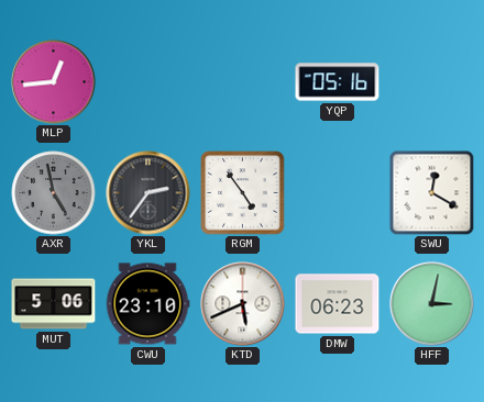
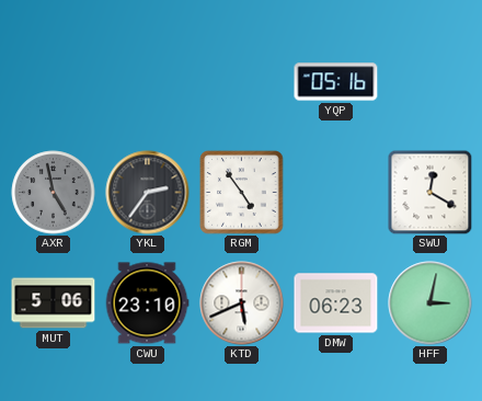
MLP: 12:44 -> none (54, 82)
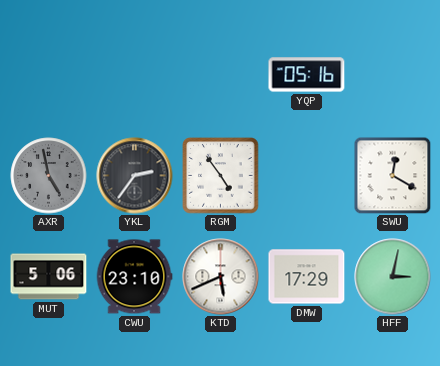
DMW: 06:23 -> 17:29 (307, 277)
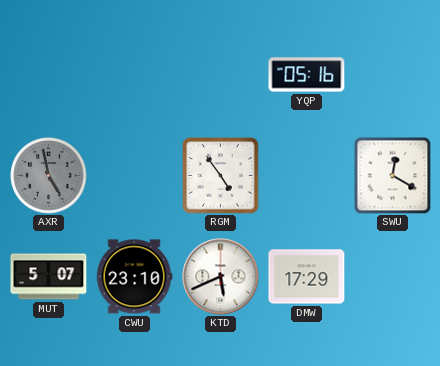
YKL: 2:36 -> none (135, 176)
MUT: 5:06 -> 5:07 (49, 277)
HFF: 3:02 -> none (393, 277)
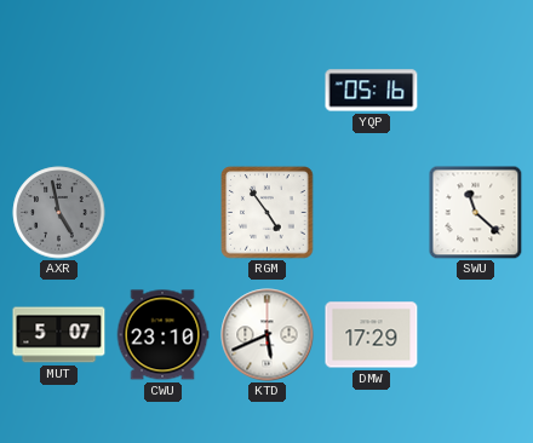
SWU: 12:20 -> 11:22 (475, 212)
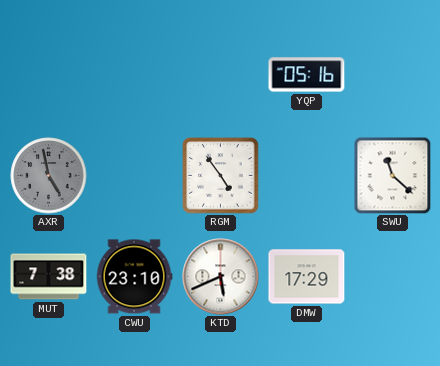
MUT: 5:07 -> 7:38 (49, 277)
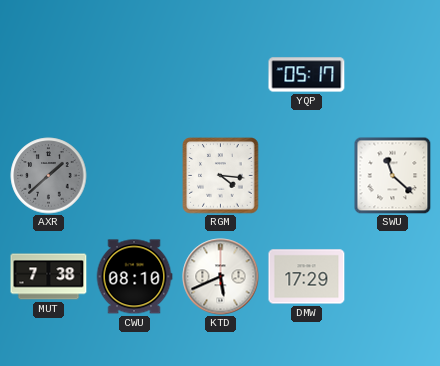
YQP: 05:16 -> 05:17 (307, 75)
AXR: 4:58 -> 1:38 (49, 176)
RGM: 4:54 -> 4:16 (221, 176)
CWU: 23:10 -> 08:10 (134, 277)
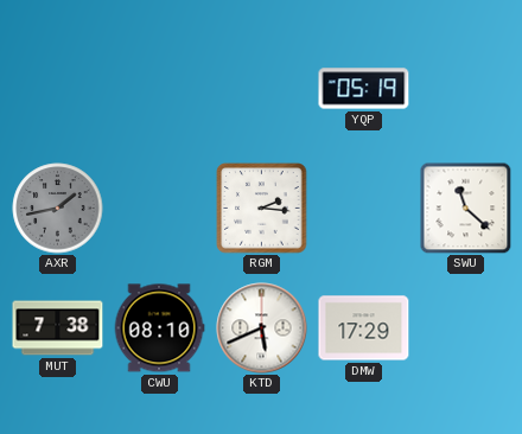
YQP: 05:17 -> 05:19 (364, 89)
AXR: 1:38 -> 1:43 (58, 209)
RGM: 4:16 -> 2:16 (262, 209)
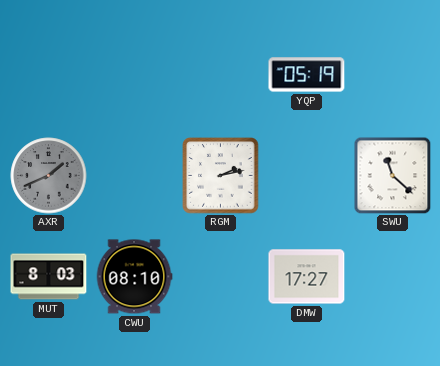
AXR: 1:43 -> 1:41 (49, 176)
RGM: 2:16 -> 2:13 (221, 176)
MUT: 7:38 -> 8:03 (49, 277)
KTD: 5:41 -> none (262, 328)
DMW: 17:29 -> 17:27 (307, 277)
